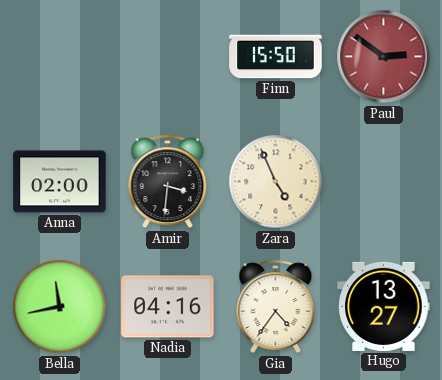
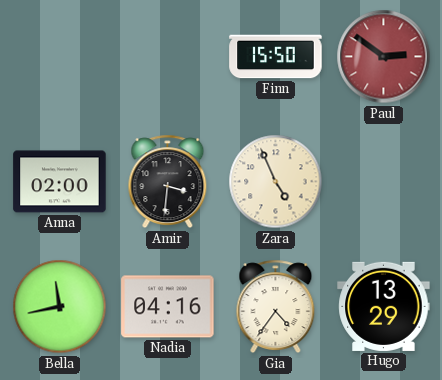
Hugo: 13:27 -> 13:29 (384, 306)
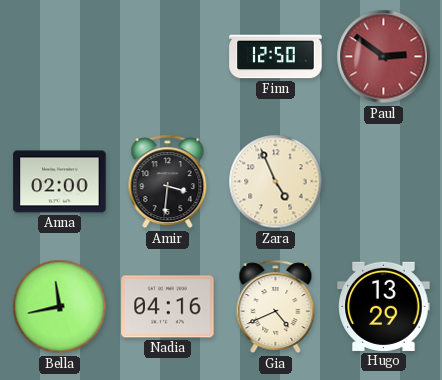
Finn: 15:50 -> 12:50 (276, 57)
Gia: 4:36 -> 4:41 (276, 307)
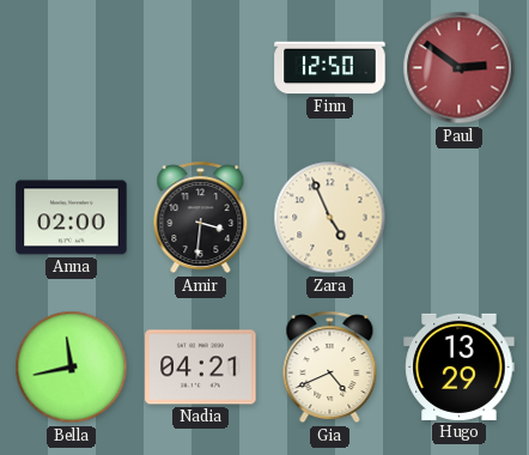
Nadia: 04:16 -> 04:21 (201, 368)
